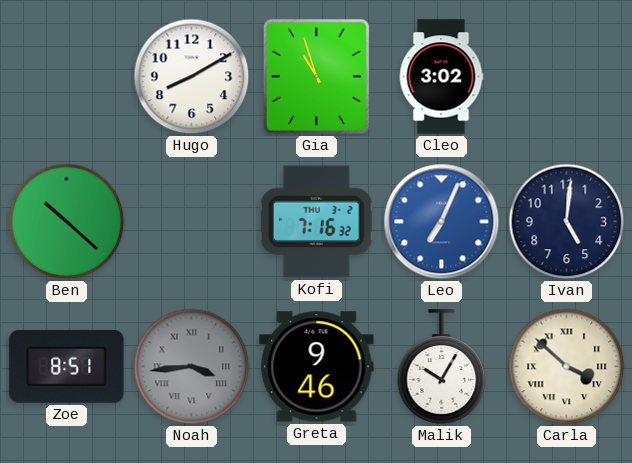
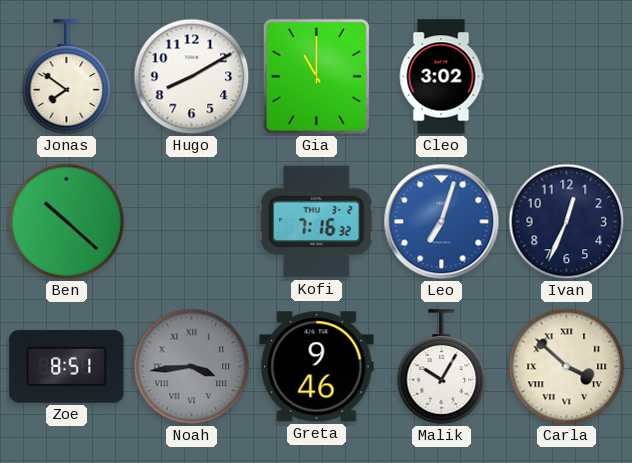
Jonas: none -> 7:51 (67, 77)
Gia: 10:57 -> 11:00 (316, 76)
Leo: 7:04 -> 7:03 (442, 222)
Ivan: 5:01 -> 12:34 (567, 222)
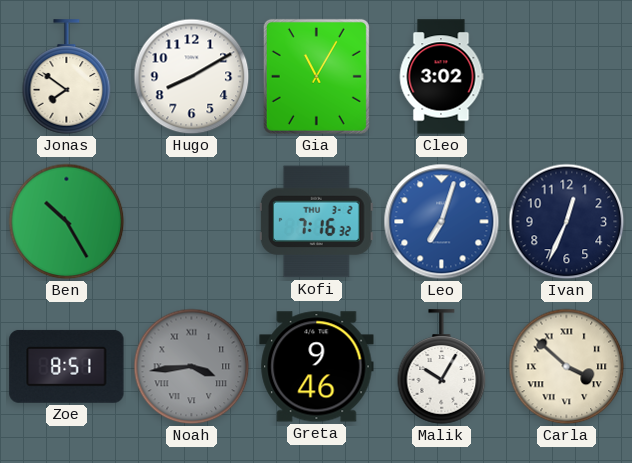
Gia: 11:00 -> 11:05 (316, 76)
Ben: 10:22 -> 10:25 (67, 222)
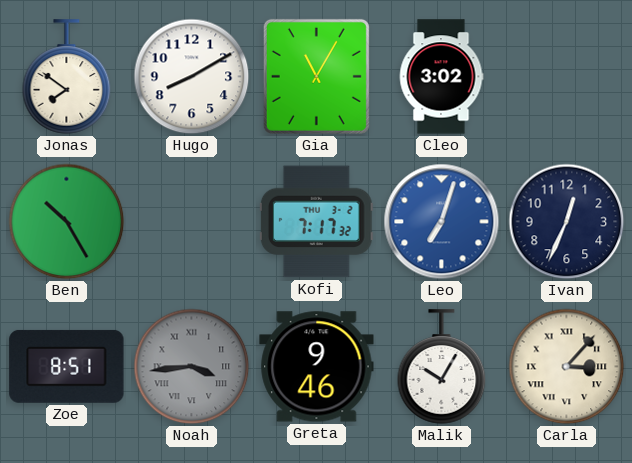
Kofi: 7:16 -> 7:17 (316, 222)
Carla: 3:52 -> 3:07 (567, 367)
